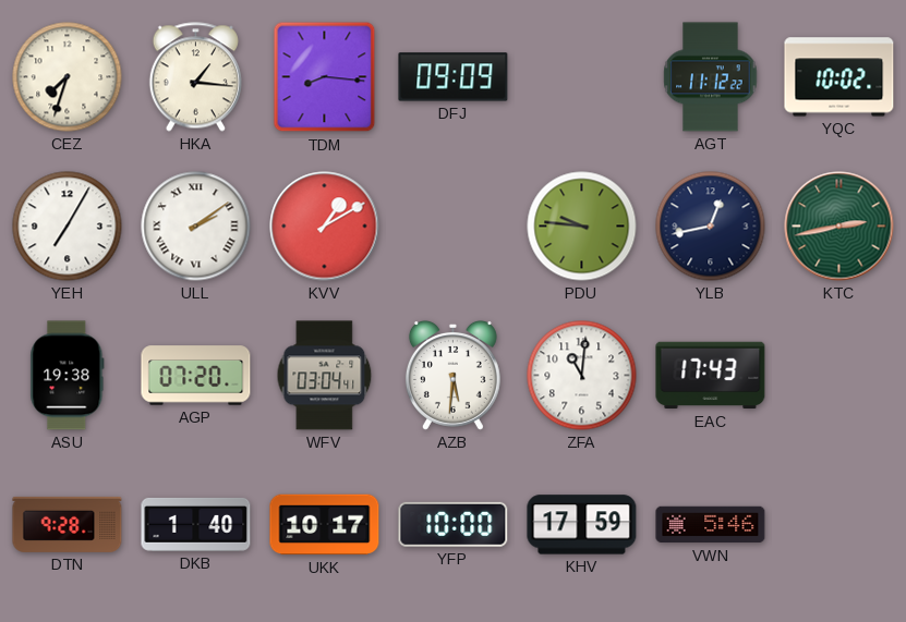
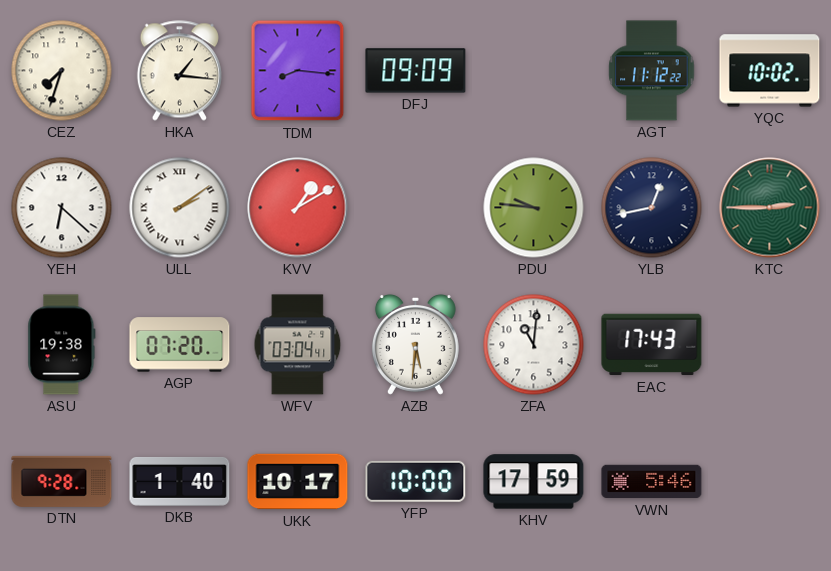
YEH: 7:05 -> 6:22 (62, 208)
KTC: 2:43 -> 2:45 (770, 208)
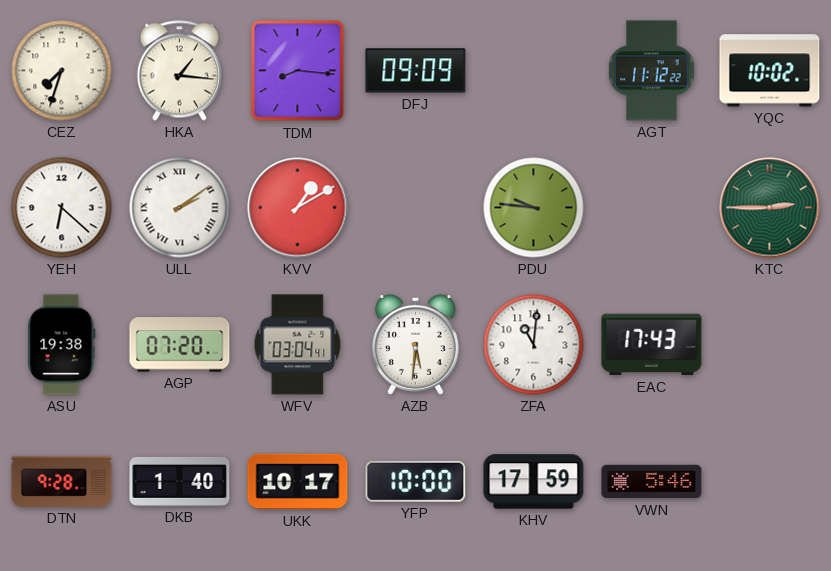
YLB: 12:43 -> none (652, 208)
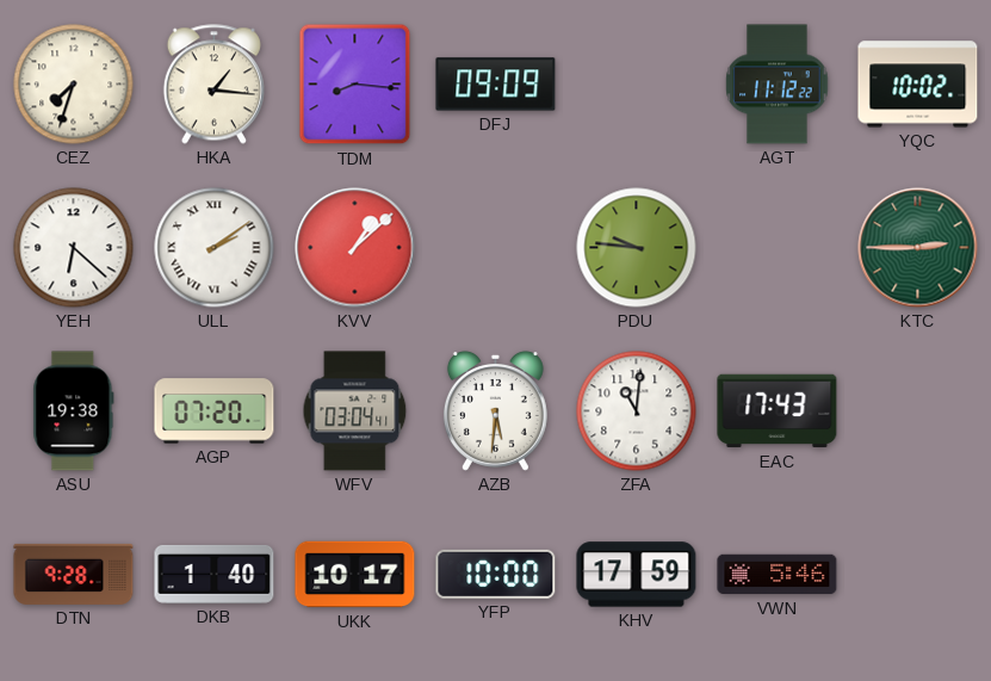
KVV: 1:10 -> 1:08 (355, 248)
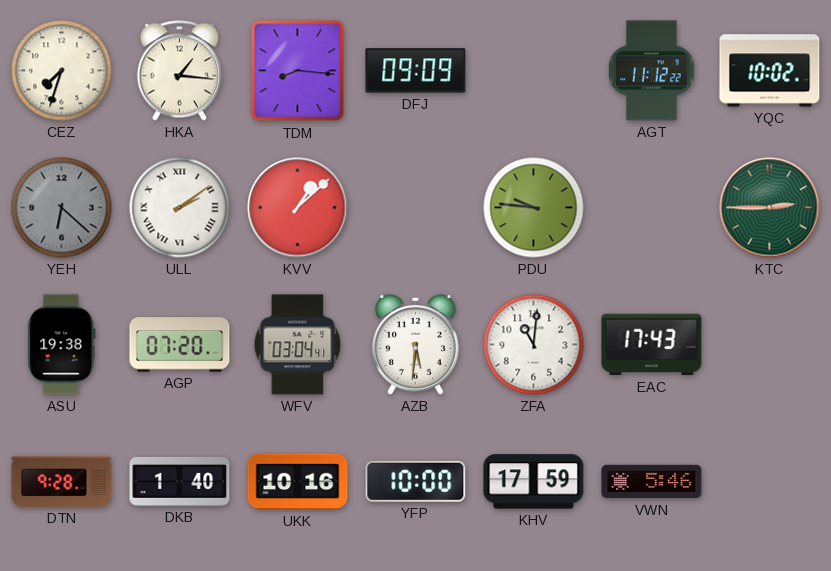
YEH dial: white -> grey (62, 208)
UKK: 10:17 -> 10:16 (298, 482)
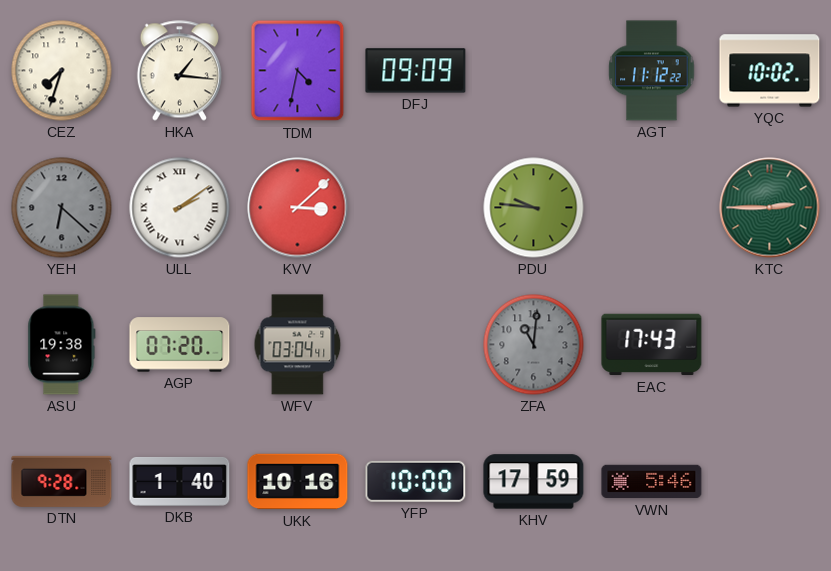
TDM: 8:16 -> 4:32 (298, 71)
KVV: 1:08 -> 3:08 (298, 208)
AZB: 5:31 -> none (415, 344)
ZFA dial: white -> grey (534, 345)
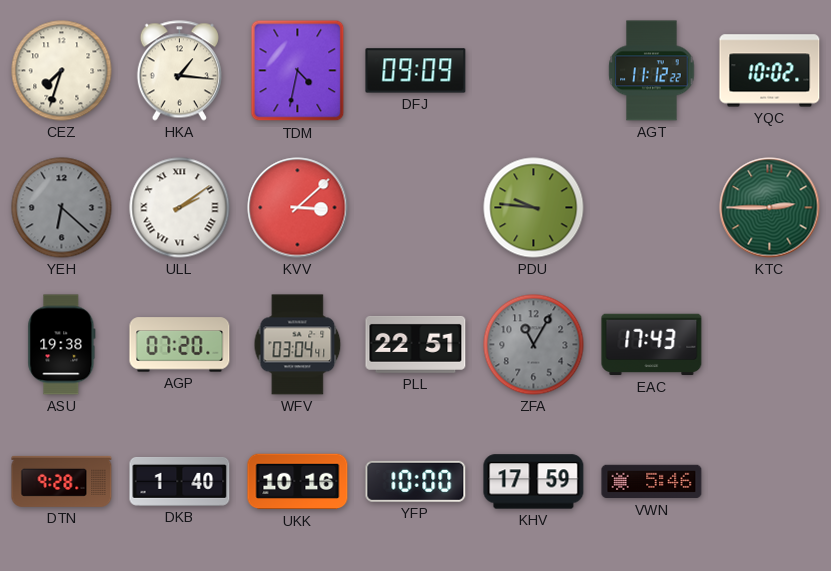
PLL: none -> 22:51 (416, 344)
ZFA: 11:01 -> 11:05 (534, 345)
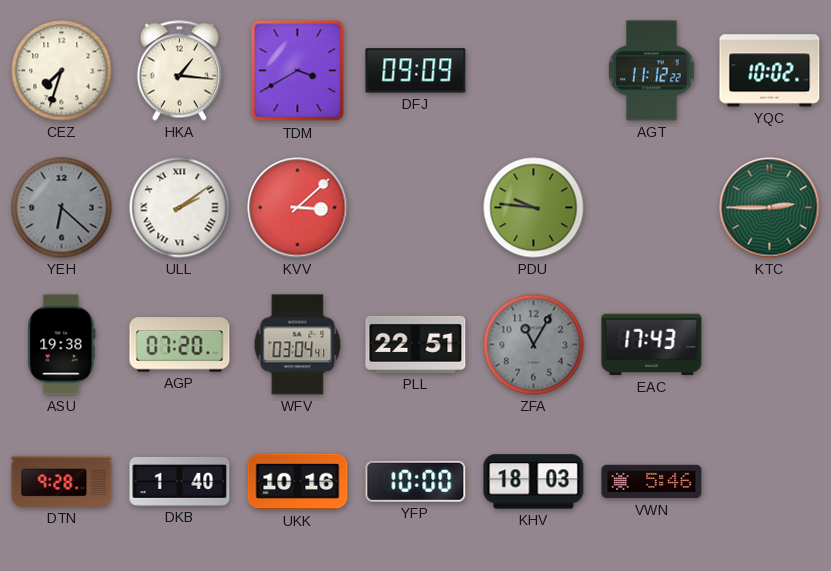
TDM: 4:32 -> 3:40 (298, 71)
KHV: 17:59 -> 18:03 (534, 482)
